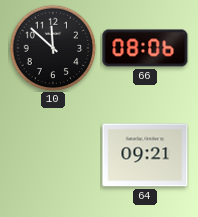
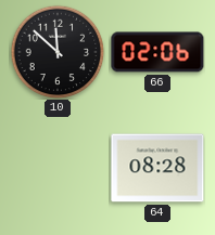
66: 08:06 -> 02:06 (157, 52)
64: 09:21 -> 08:28 (157, 168)
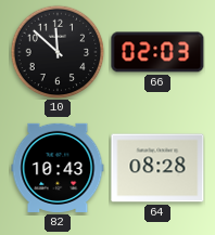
66: 02:06 -> 02:03 (157, 52)
82: none -> 10:43 (58, 168)
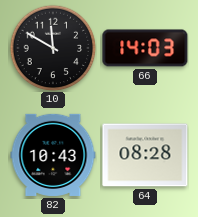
10: 11:52 -> 11:50 (53, 48)
66: 02:03 -> 14:03 (145, 48)
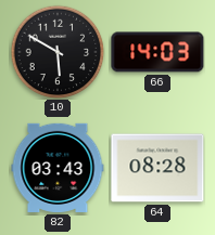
10: 11:50 -> 5:50 (58, 52)
82: 10:43 -> 03:43 (58, 168)
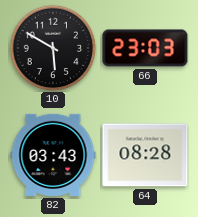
66: 14:03 -> 23:03 (145, 48)
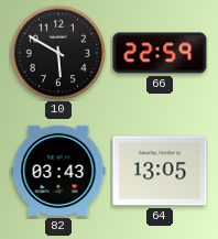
66: 23:03 -> 22:59 (160, 53)
64: 08:28 -> 13:05 (160, 171)
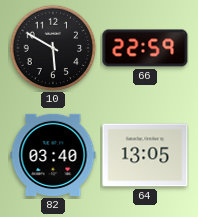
82: 03:43 -> 03:40 (53, 155)
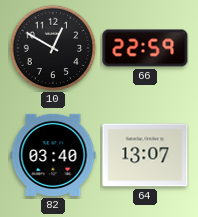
10: 5:50 -> 12:50 (53, 48)
64: 13:05 -> 13:07 (145, 155)
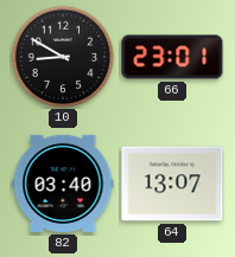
10: 12:50 -> 8:50 (63, 57)
66: 22:59 -> 23:01 (172, 57)
